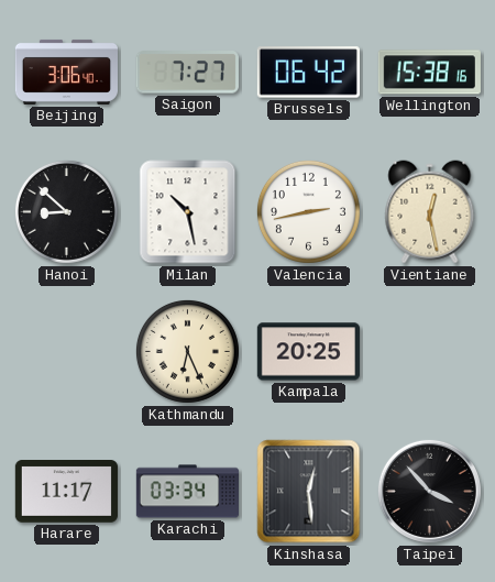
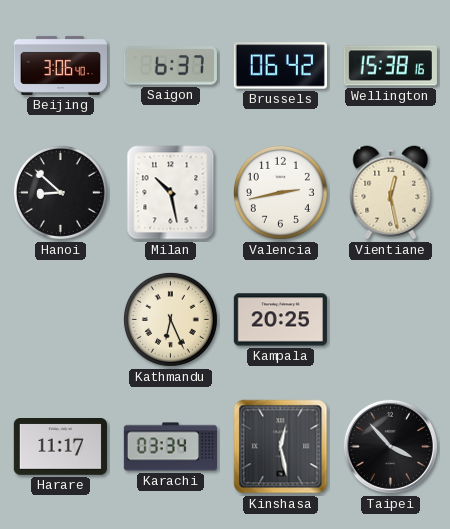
Saigon: 7:27 -> 6:37 (170, 66)
Kinshasa: 12:29 -> 12:28 (281, 447)
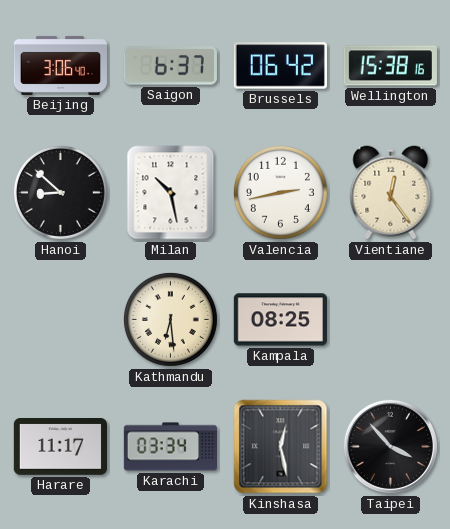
Vientiane: 12:28 -> 12:24 (391, 193)
Kathmandu: 6:26 -> 6:29 (170, 319)
Kampala: 20:25 -> 08:25 (280, 320)
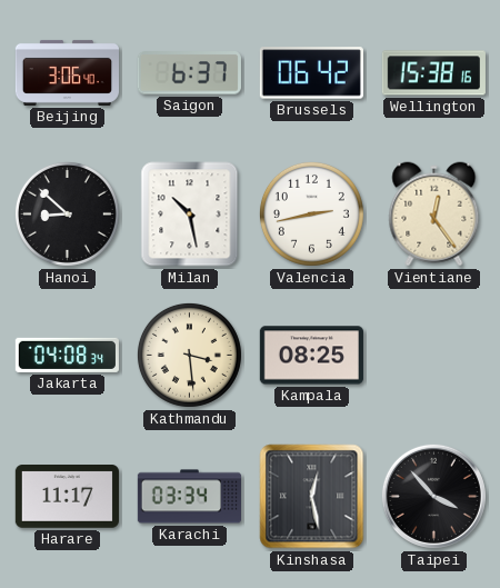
Jakarta: none -> 04:08 (67, 355)
Kathmandu: 6:29 -> 3:29 (189, 355)
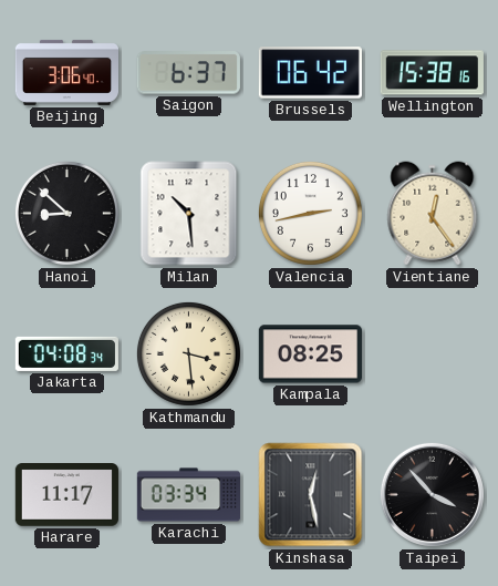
Milan: 10:28 -> 10:29 (189, 214)
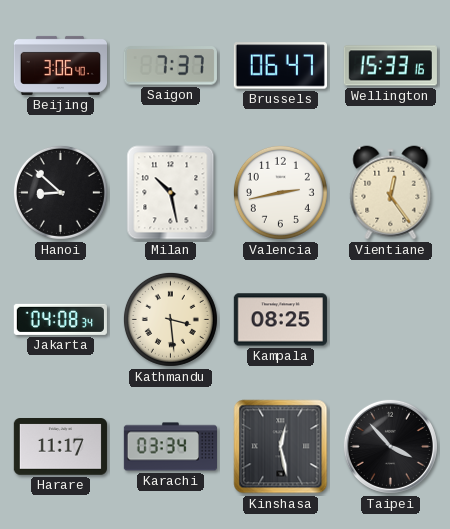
Saigon: 6:37 -> 7:37 (170, 66)
Brussels: 06:42 -> 06:47 (280, 66)
Wellington: 15:38 -> 15:33 (390, 66)
Milan: 10:29 -> 10:28 (171, 193)
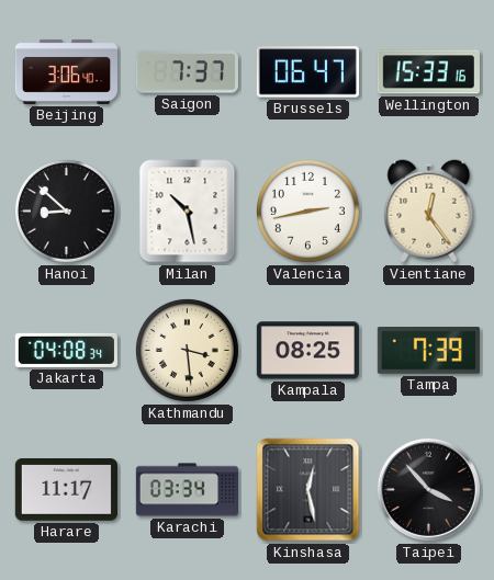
Tampa: none -> 7:39 (428, 351)
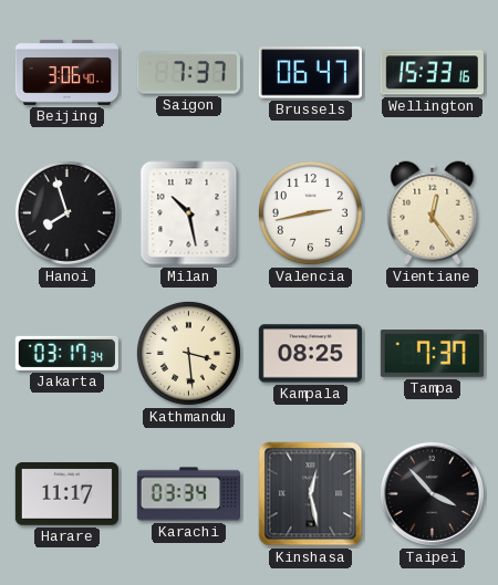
Hanoi: 8:52 -> 7:57 (66, 212)
Jakarta: 04:08 -> 03:17 (66, 353)
Tampa: 7:39 -> 7:37 (432, 354)
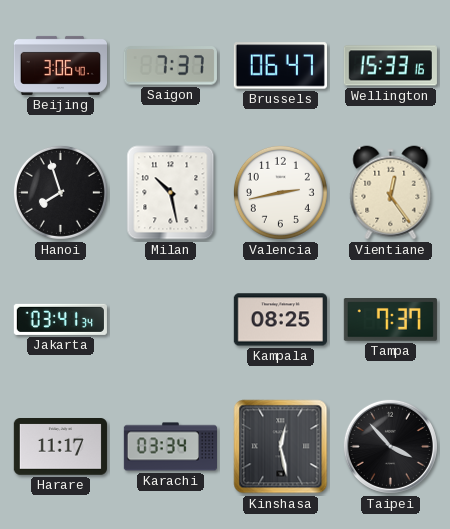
Jakarta: 03:17 -> 03:41 (60, 319)
Kathmandu: 3:29 -> none (188, 353)
